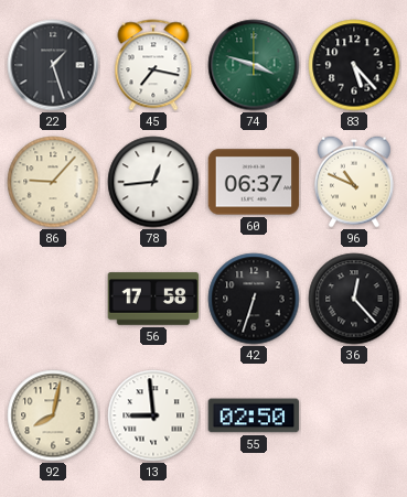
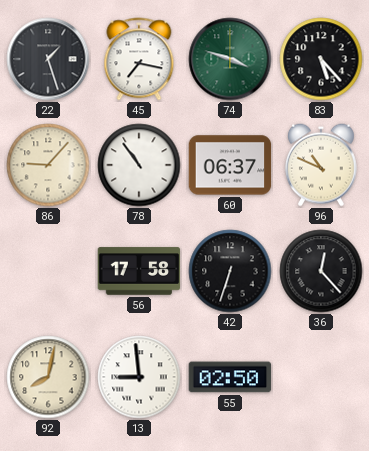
78: 12:44 -> 10:54 (139, 165)
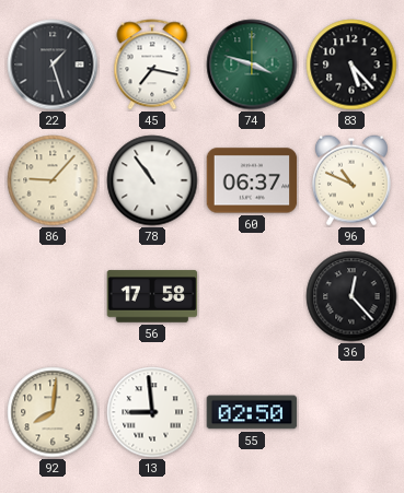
42: 6:33 -> none (230, 271)
92: 8:02 -> 8:01 (53, 412)
